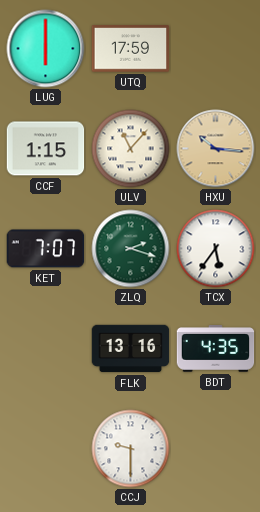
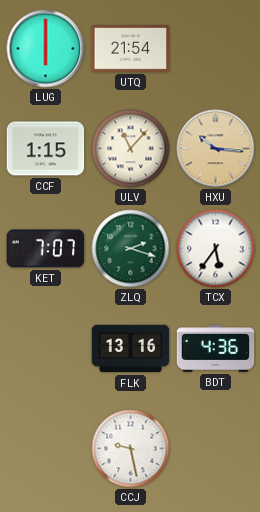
UTQ: 17:59 -> 21:54 (131, 49)
BDT: 4:35 -> 4:36 (216, 349)
CCJ: 9:30 -> 9:28 (131, 449)
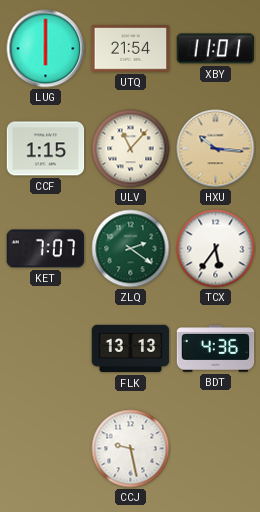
XBY: none -> 11:01 (216, 49)
ZLQ: 2:18 -> 2:21 (131, 249)
FLK: 13:16 -> 13:13 (131, 349)
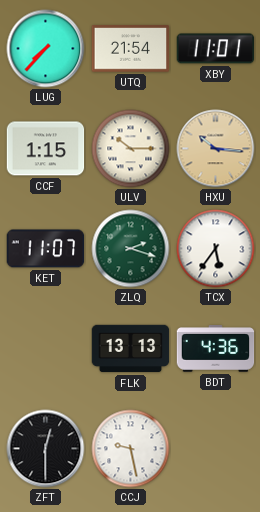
LUG: 6:00 -> 7:37 (46, 49)
ULV: 11:07 -> 10:15 (131, 149)
KET: 7:07 -> 11:07 (46, 249)
ZLQ: 2:21 -> 2:18 (131, 249)
ZFT: none -> 12:30 (46, 449)
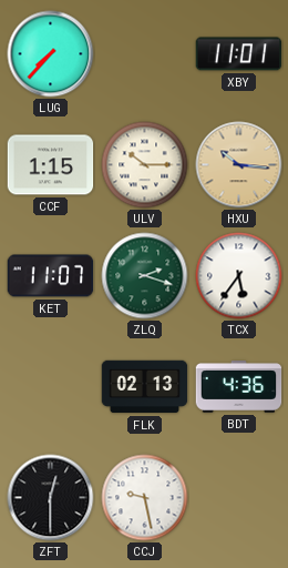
UTQ: 21:54 -> none (131, 49)
FLK: 13:13 -> 02:13 (145, 387)
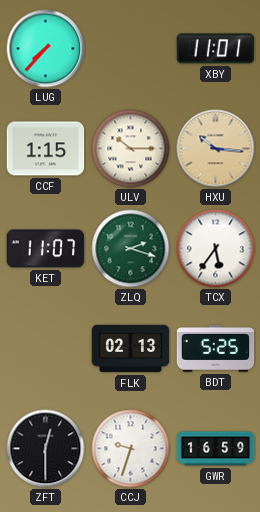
BDT: 4:36 -> 5:25 (216, 349)
CCJ: 9:28 -> 9:33 (131, 449)
GWR: none -> 16:59 (216, 449)
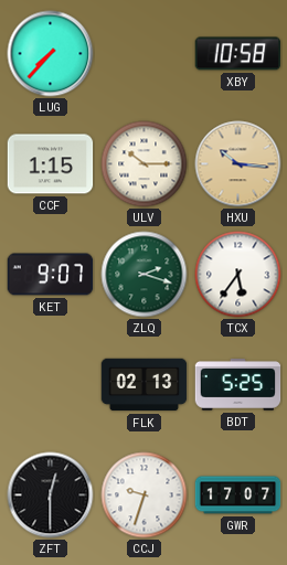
XBY: 11:01 -> 10:58 (238, 54)
KET: 11:07 -> 9:07 (51, 275)
GWR: 16:59 -> 17:07 (238, 495)
